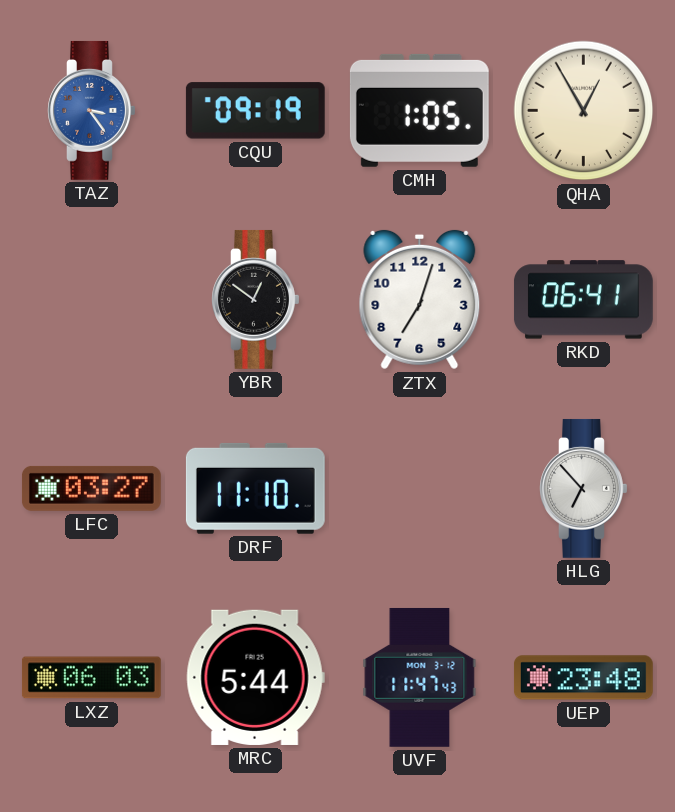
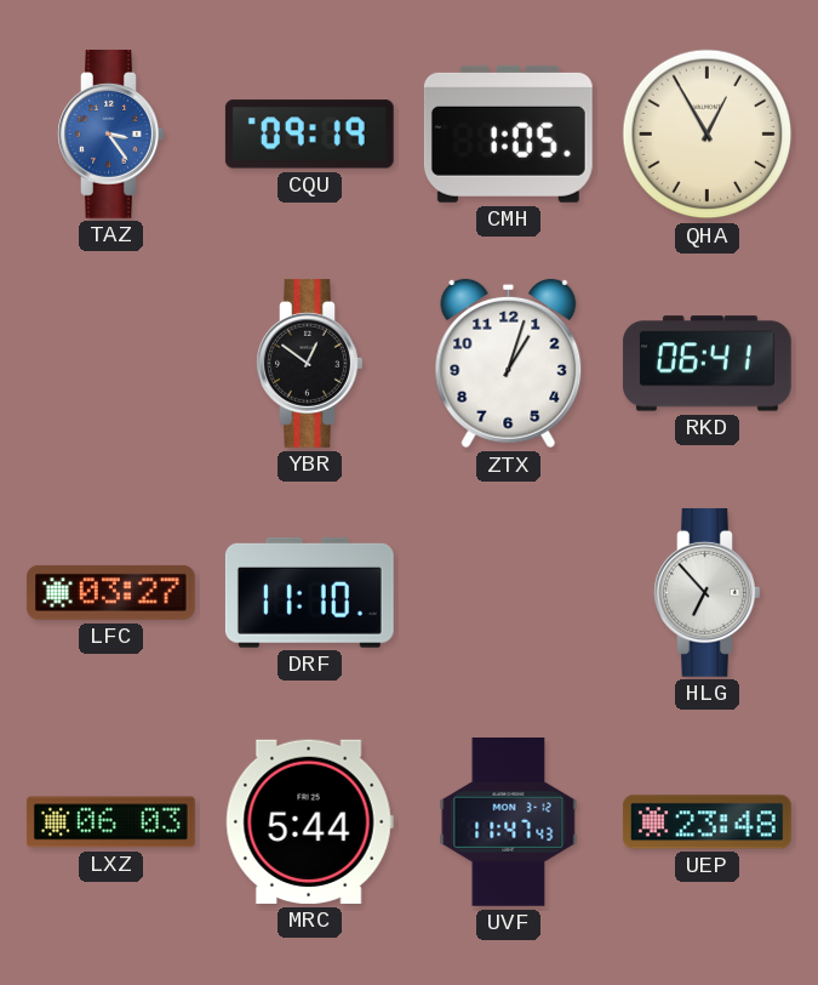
ZTX: 7:03 -> 1:03 (509, 364)
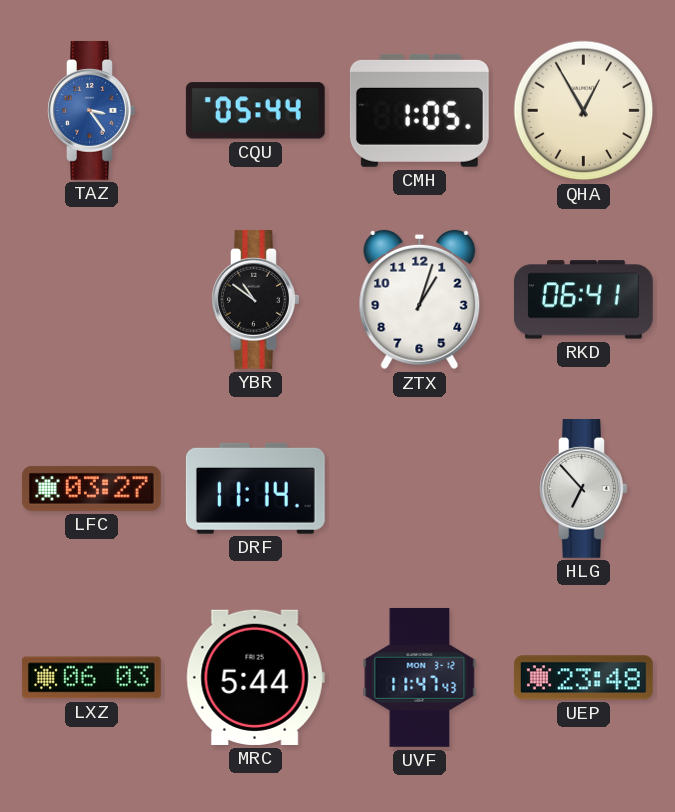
CQU: 09:19 -> 05:44 (255, 111)
YBR: 12:51 -> 10:51 (256, 299)
DRF: 11:10 -> 11:14 (255, 488)
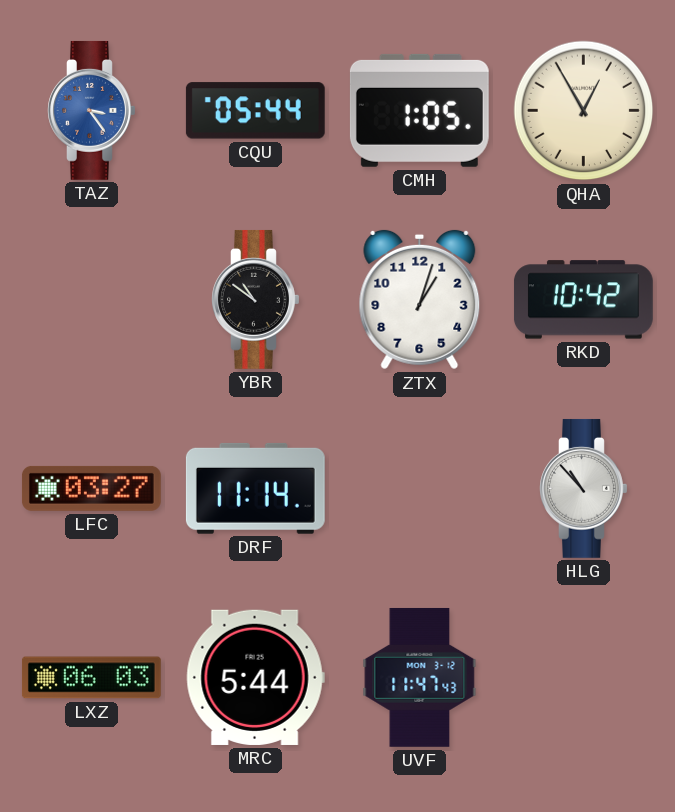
RKD: 06:41 -> 10:42 (583, 300)
HLG: 6:53 -> 10:53 (584, 488)
UEP: 23:48 -> none (583, 678)
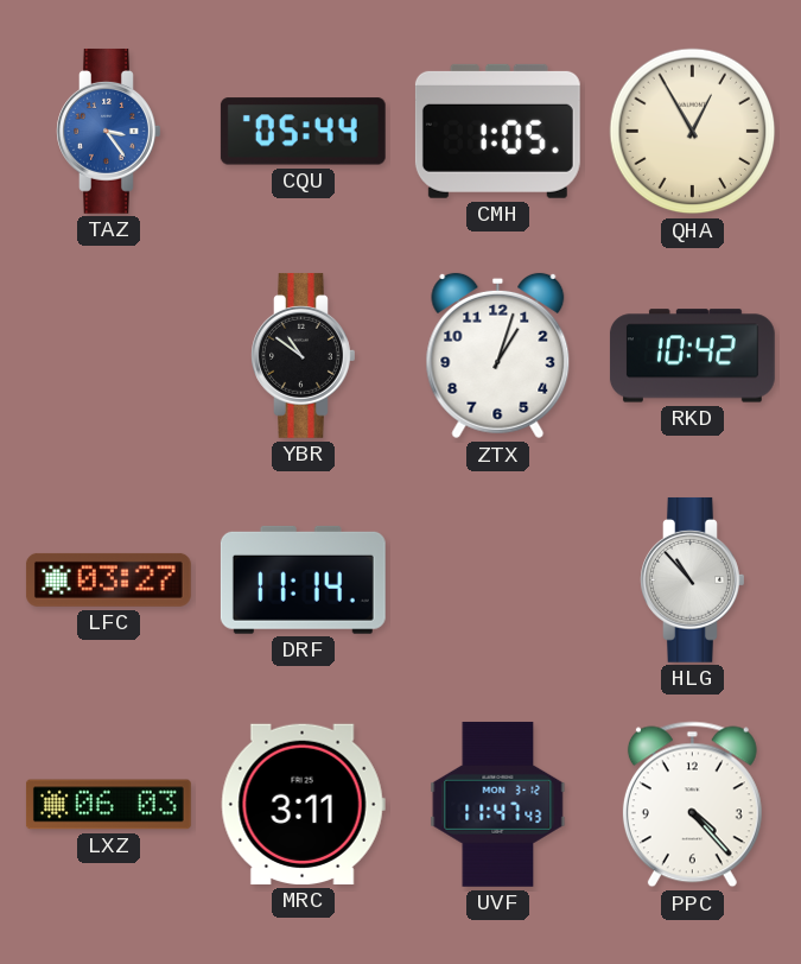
MRC: 5:44 -> 3:11 (303, 804)
PPC: none -> 4:23 (692, 805)
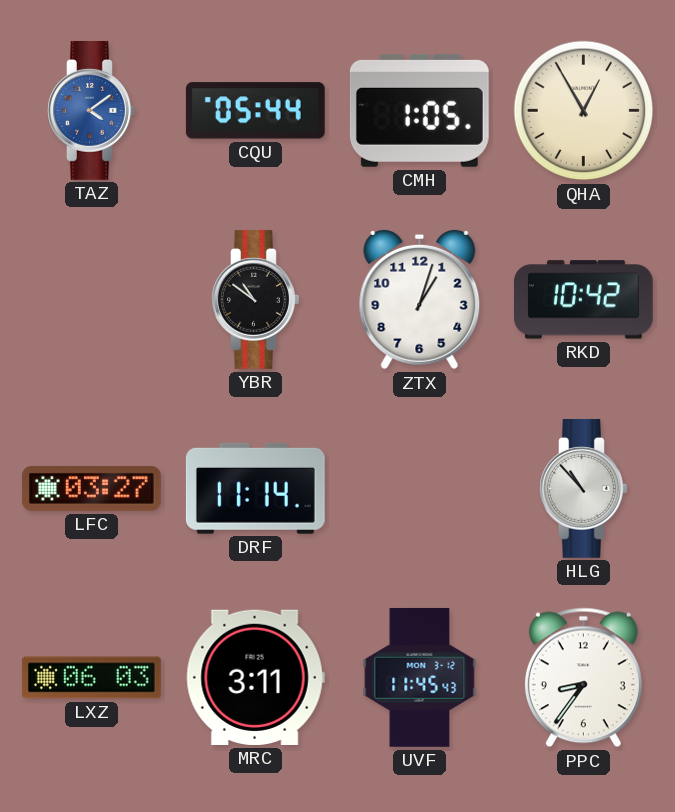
TAZ: 3:24 -> 4:09 (92, 110)
UVF: 11:47 -> 11:45 (420, 677)
PPC: 4:23 -> 8:36 (583, 678)
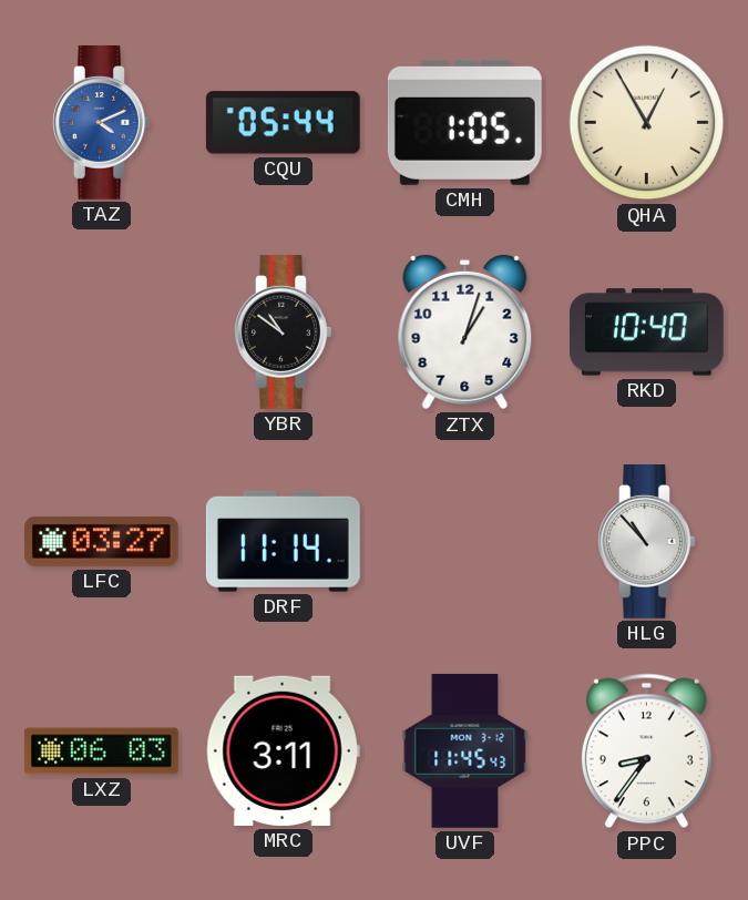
TAZ: 4:09 -> 4:11 (102, 122)
RKD: 10:42 -> 10:40 (646, 333)
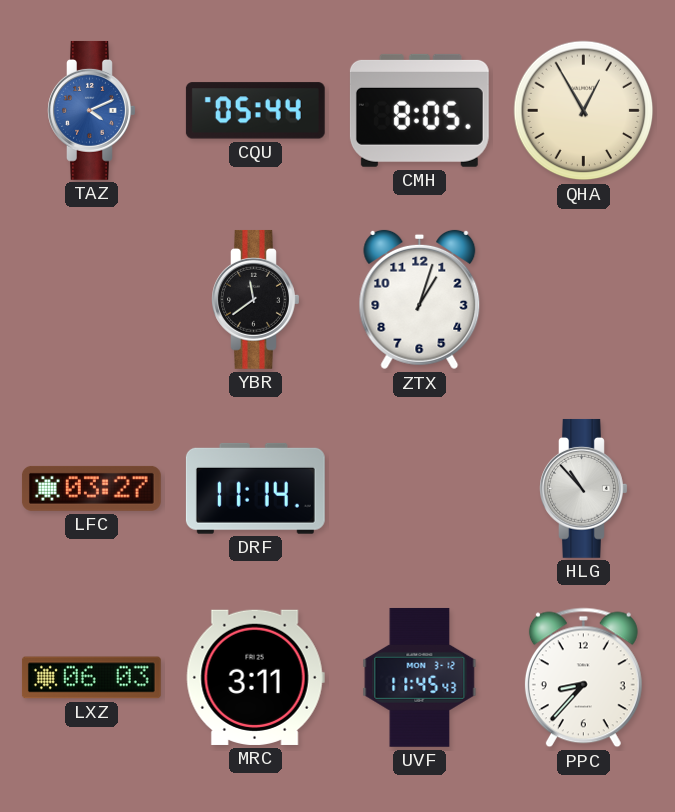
CMH: 1:05 -> 8:05 (419, 110)
YBR: 10:51 -> 11:39 (256, 299)
RKD: 10:40 -> none (646, 333)
PPC: 8:36 -> 8:37 (583, 678)
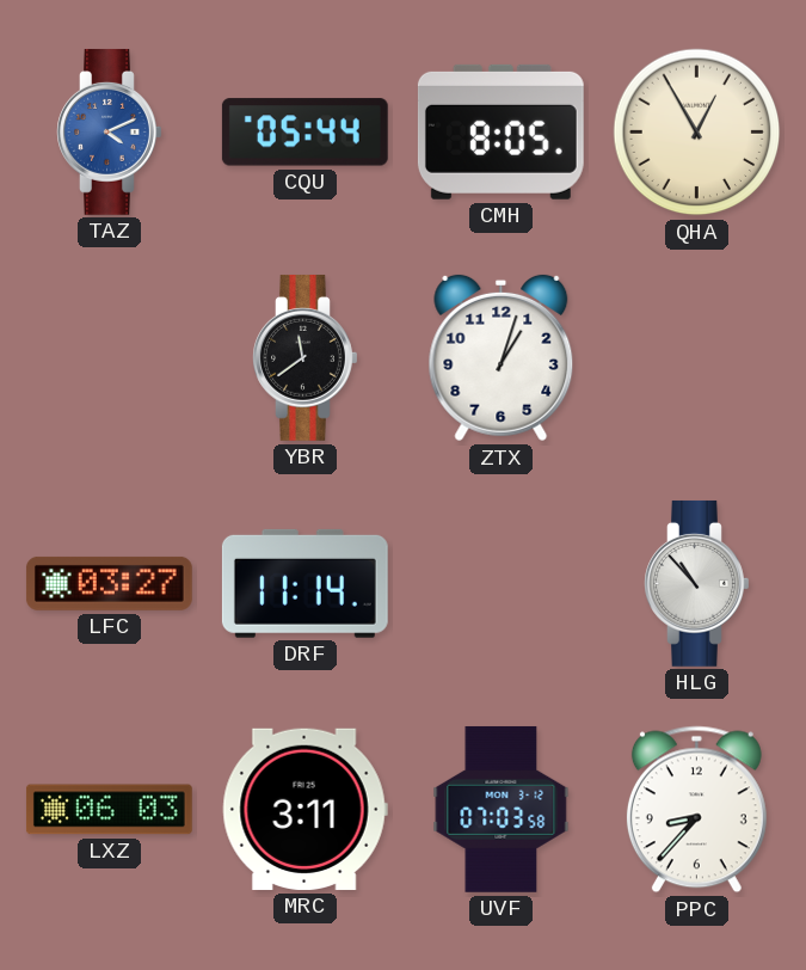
UVF: 11:45 -> 07:03 (502, 809)
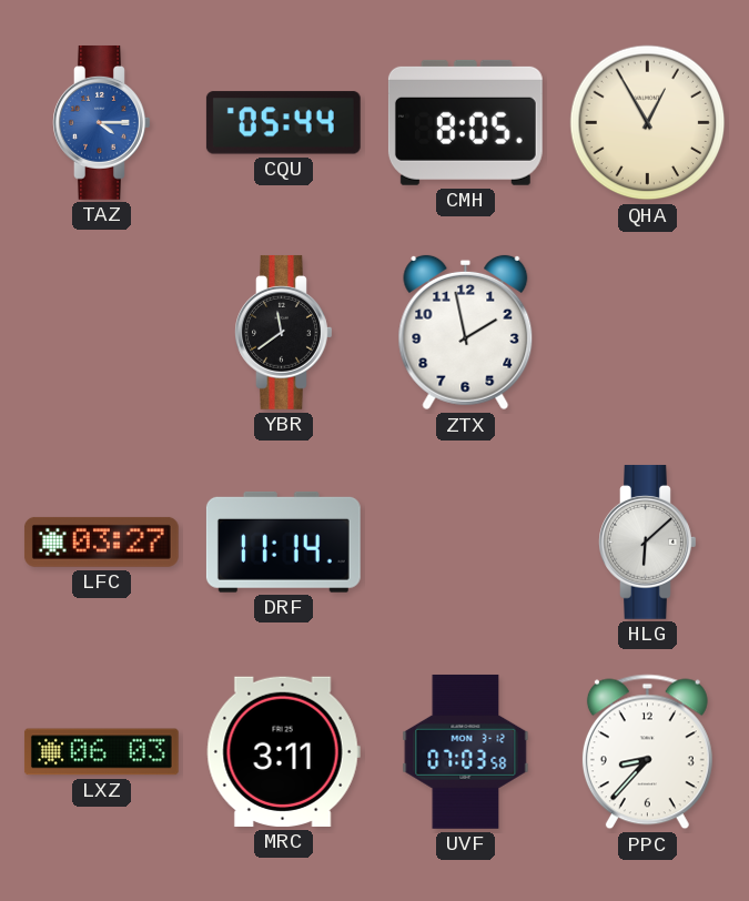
TAZ: 4:11 -> 4:15 (102, 122)
ZTX: 1:03 -> 1:58 (466, 333)
HLG: 10:53 -> 6:08 (648, 541)
